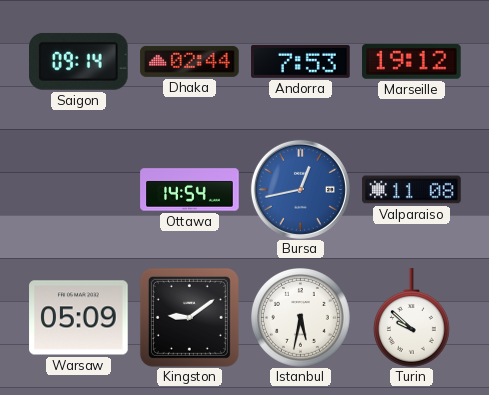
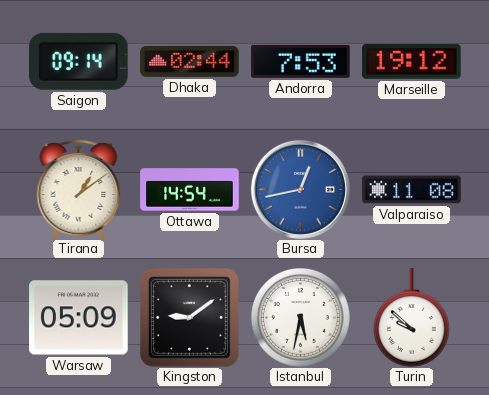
Tirana: none -> 1:09 (79, 189)
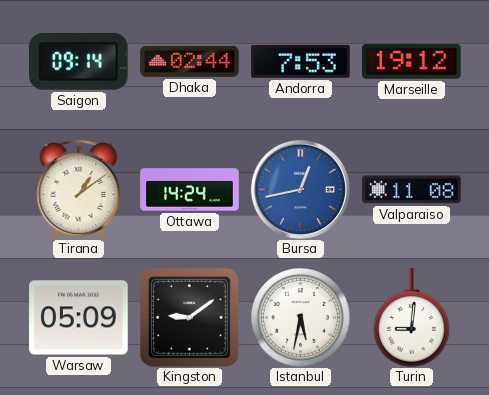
Ottawa: 14:54 -> 14:24 (190, 190)
Turin: 9:52 -> 9:01 (411, 318)
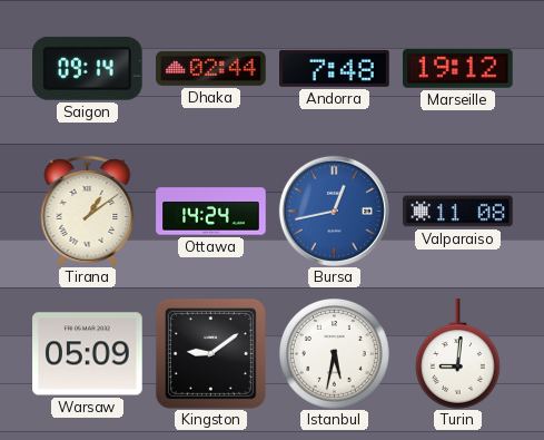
Andorra: 7:53 -> 7:48 (335, 68)
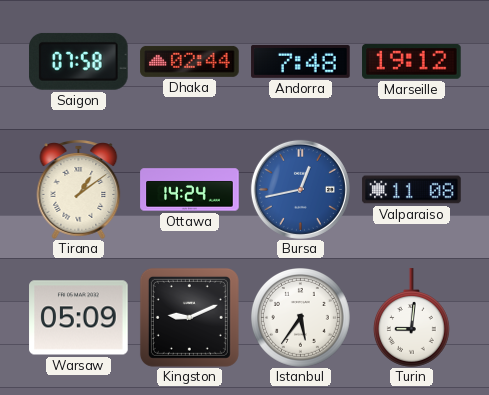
Saigon: 09:14 -> 07:58 (79, 61)
Kingston: 9:09 -> 9:11 (189, 317)
Istanbul: 5:32 -> 5:36 (301, 318)
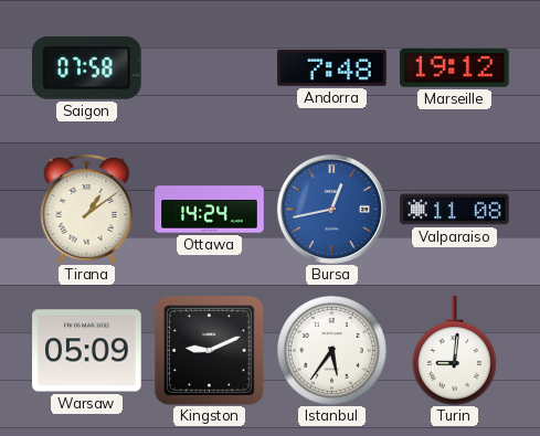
Dhaka: 02:44 -> none (190, 61)
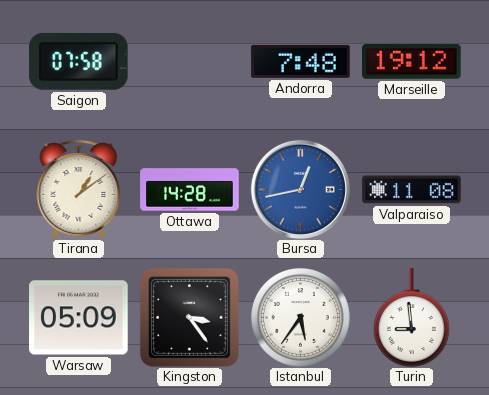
Ottawa: 14:24 -> 14:28 (190, 190)
Kingston: 9:11 -> 3:24 (189, 317)
Turin: 9:01 -> 8:59 (411, 318)
